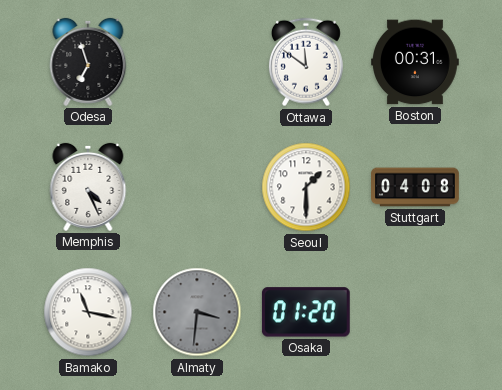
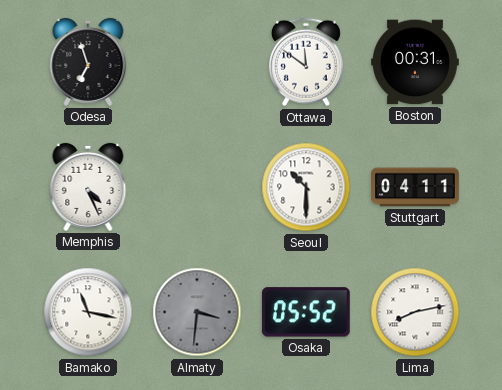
Seoul: 1:30 -> 10:30 (306, 187)
Stuttgart: 04:08 -> 04:11 (415, 187)
Osaka: 01:20 -> 05:52 (306, 312)
Lima: none -> 8:13 (415, 312)
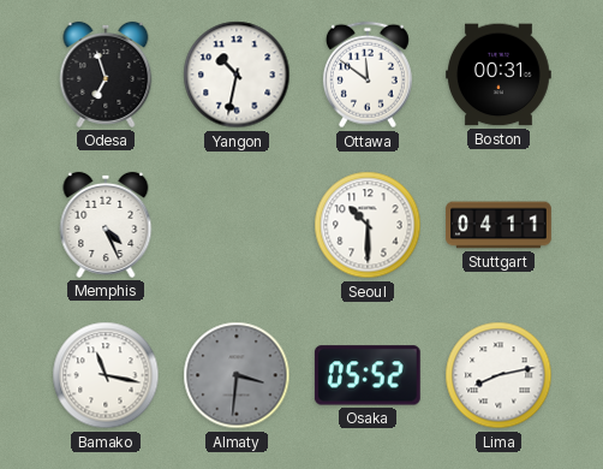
Yangon: none -> 10:32 (237, 75)
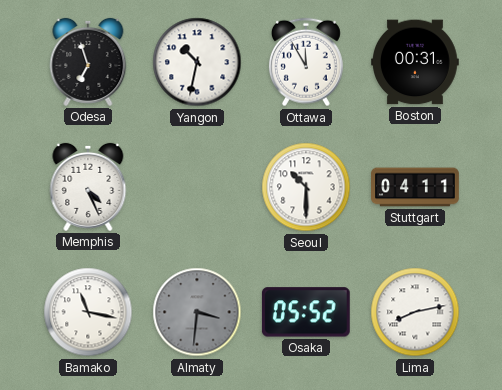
Ottawa: 11:51 -> 11:55 (306, 62)
